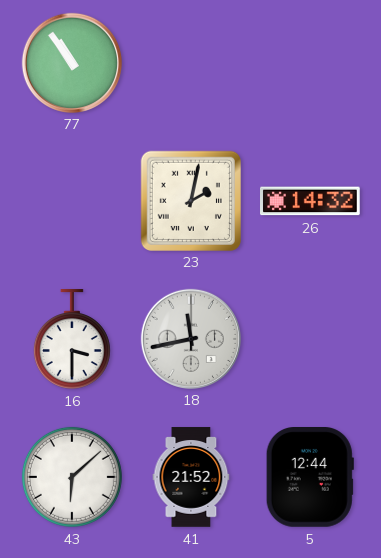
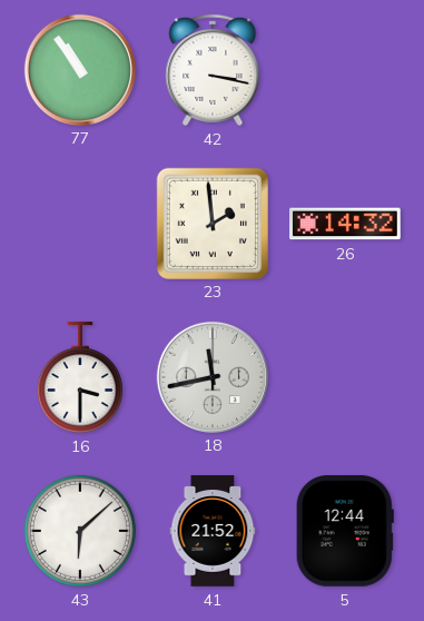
42: none -> 3:17 (213, 70)
23: 2:02 -> 1:59 (211, 223)
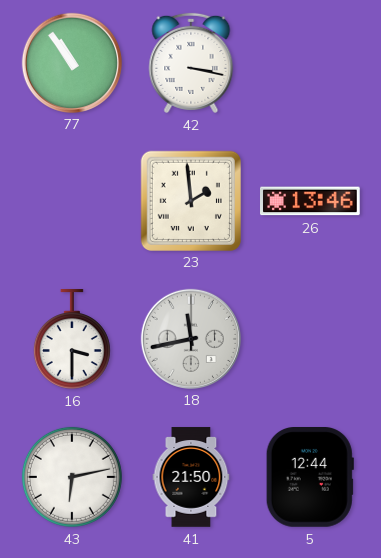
26: 14:32 -> 13:46 (311, 201)
43: 6:08 -> 6:13 (72, 477)
41: 21:52 -> 21:50 (191, 477)
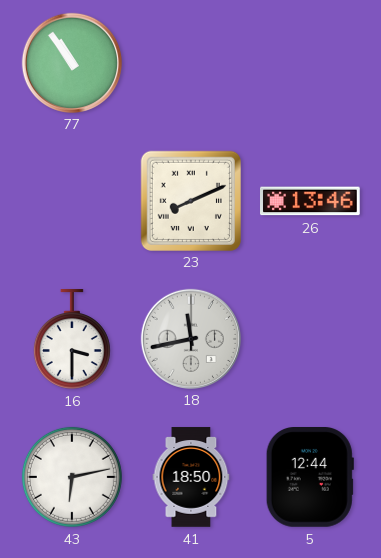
42: 3:17 -> none (191, 63)
23: 1:59 -> 8:11 (190, 200)
41: 21:50 -> 18:50 (191, 477)
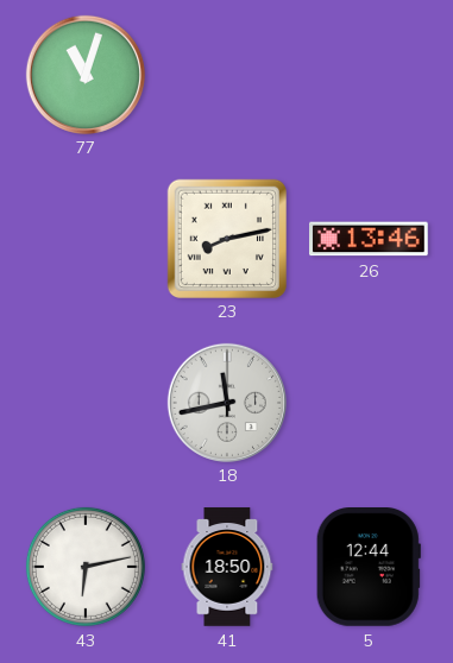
77: 10:54 -> 11:03 (84, 74)
23: 8:11 -> 8:13 (226, 238)
16: 3:30 -> none (72, 339)
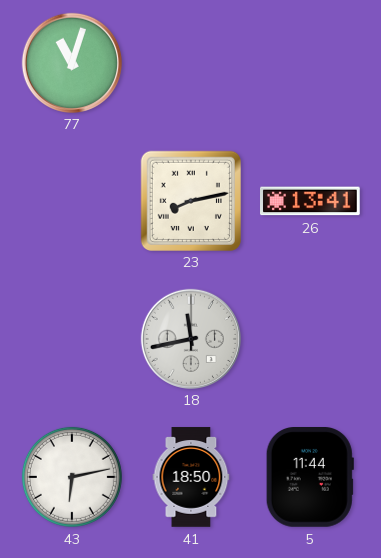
26: 13:46 -> 13:41 (311, 201)
5: 12:44 -> 11:44 (310, 478)
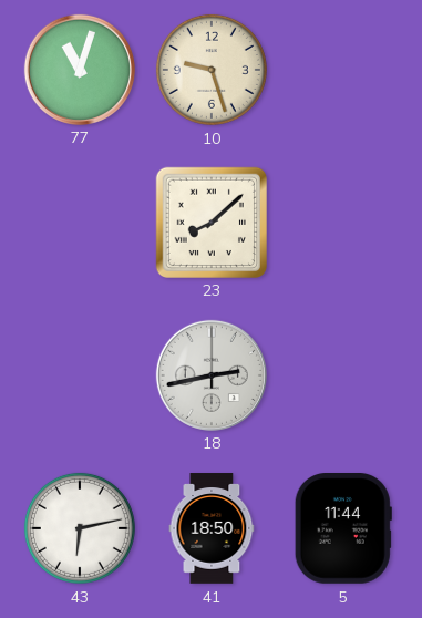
10: none -> 9:27 (212, 70)
23: 8:13 -> 8:08 (210, 222)
26: 13:41 -> none (311, 201)
18: 11:43 -> 2:43 (210, 374)
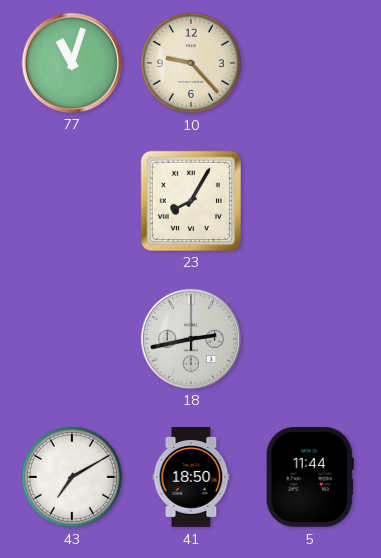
10: 9:27 -> 9:23 (191, 63)
23: 8:08 -> 8:05 (190, 200)
43: 6:13 -> 7:10 (72, 477)
